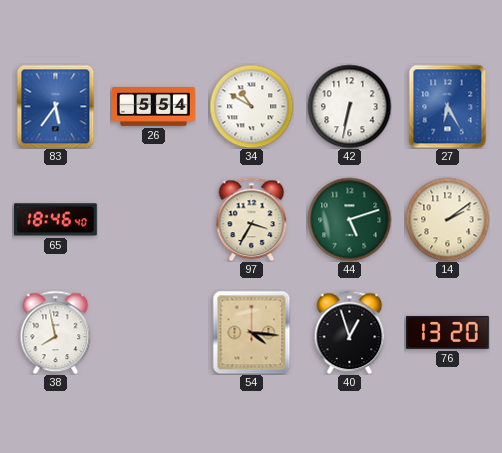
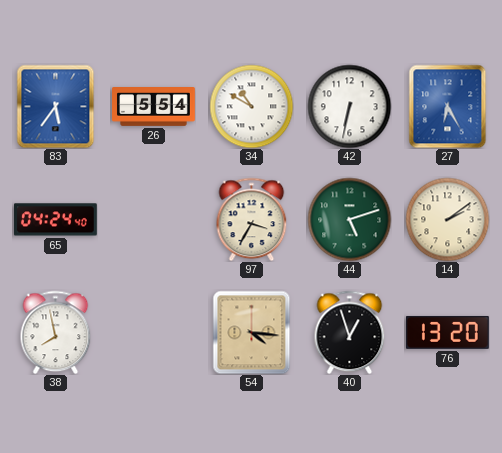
65: 18:46 -> 04:24 (55, 220)
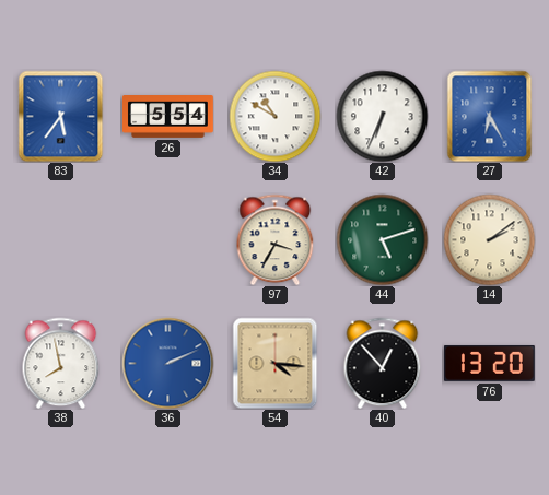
42: 6:32 -> 6:34 (382, 116)
65: 04:24 -> none (55, 220)
36: none -> 2:11 (167, 363)
40: 12:57 -> 12:53 (383, 363)
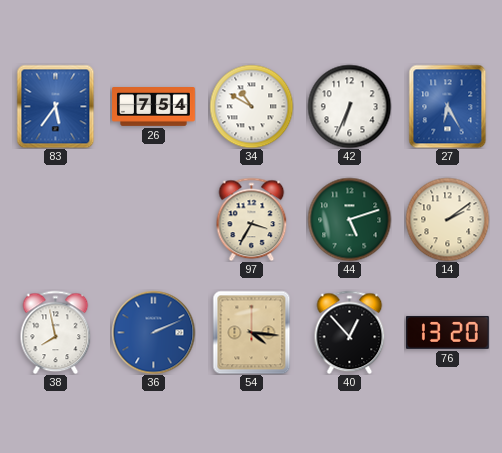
26: 5:54 -> 7:54 (154, 107)
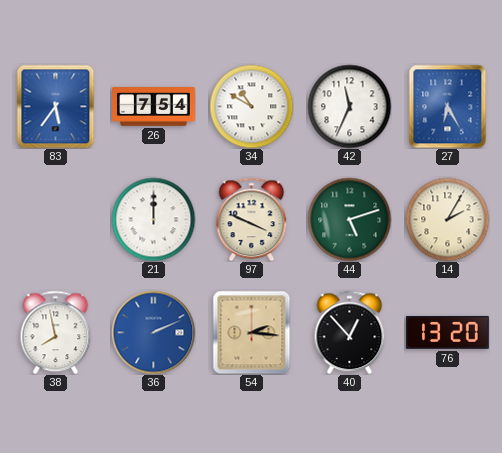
42: 6:34 -> 11:34 (349, 106)
21: none -> 12:00 (153, 219)
97: 3:35 -> 3:49 (252, 219)
14: 2:09 -> 2:05 (447, 219)
54: 4:16 -> 2:16 (252, 332)
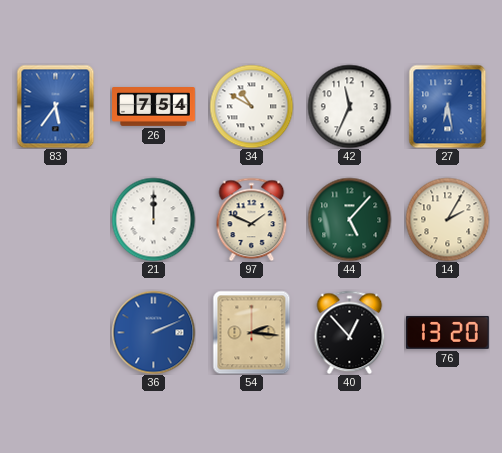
27: 6:25 -> 6:28 (448, 106)
97: 3:49 -> 1:49 (252, 219)
44: 5:12 -> 5:07 (349, 219)
38: 7:58 -> none (56, 332)
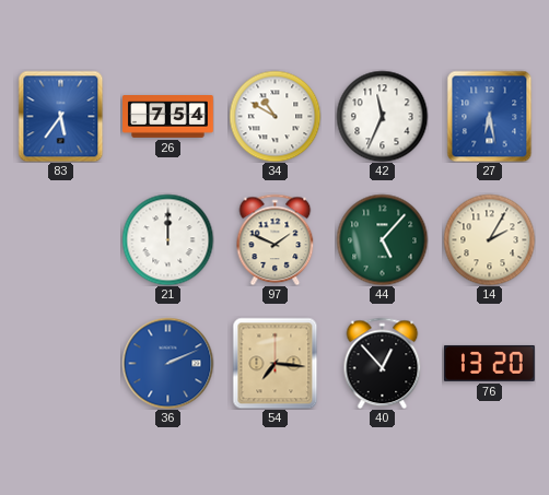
54: 2:16 -> 7:16 (276, 363)
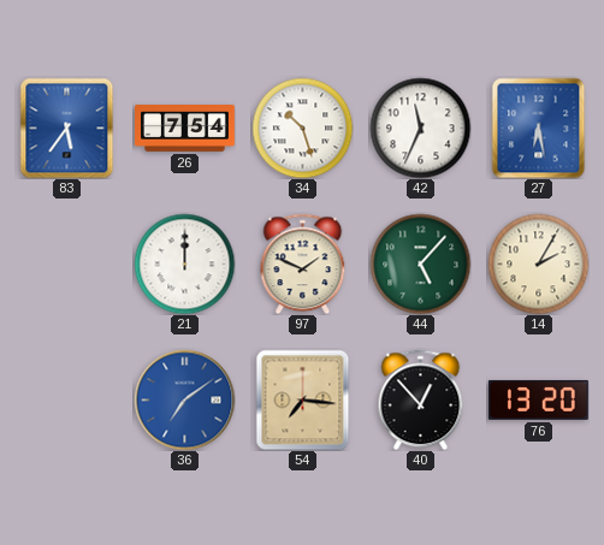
34: 10:50 -> 10:27 (302, 128)
36: 2:11 -> 7:09 (184, 399)
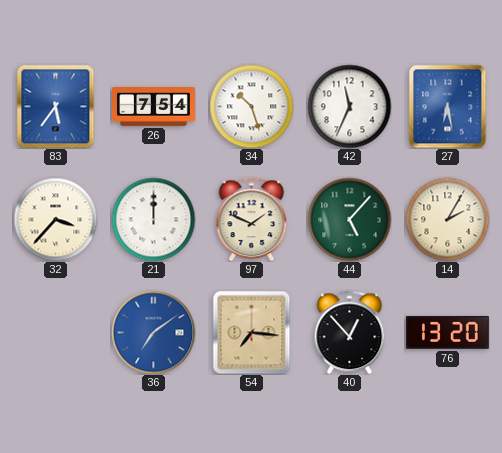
32: none -> 3:37 (55, 219)
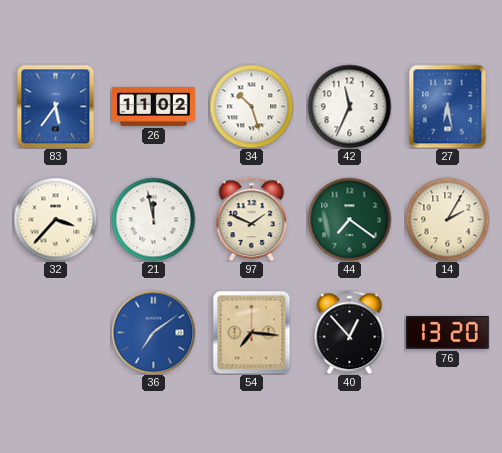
26: 7:54 -> 11:02 (154, 107)
21: 12:00 -> 11:58 (153, 219)
44: 5:07 -> 7:21 (349, 219)
